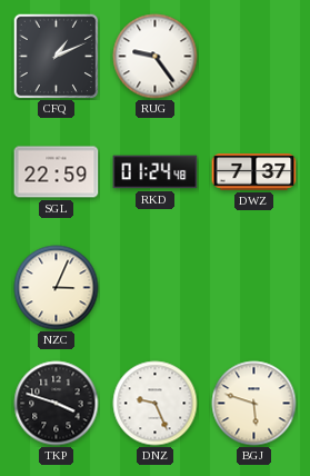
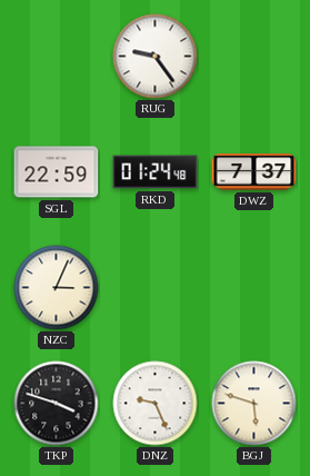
CFQ: 1:11 -> none (56, 56)
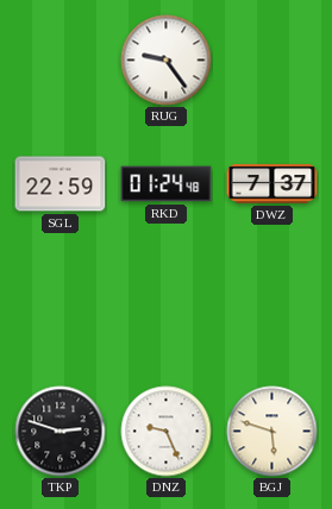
NZC: 3:04 -> none (57, 288)
TKP: 3:48 -> 2:48 (61, 432)
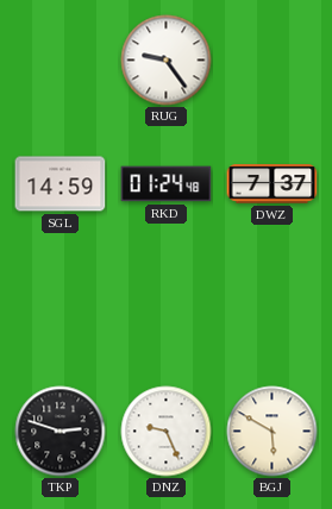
SGL: 22:59 -> 14:59 (61, 184)
BGJ: 5:48 -> 5:50 (273, 432)
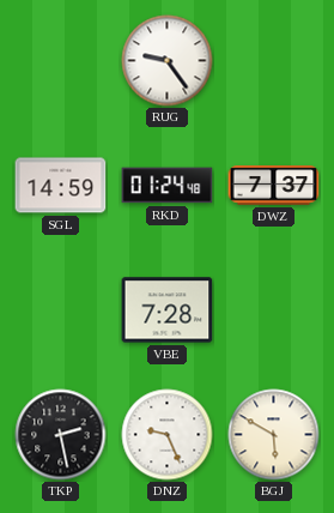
VBE: none -> 7:28 (168, 310)
TKP: 2:48 -> 2:28 (61, 435)
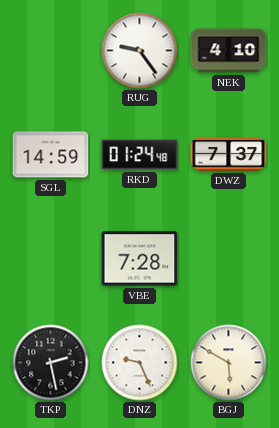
NEK: none -> 4:10 (229, 51)
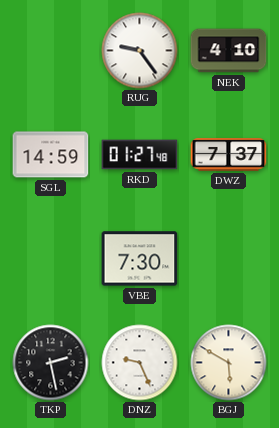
RKD: 01:24 -> 01:27 (140, 155)
VBE: 7:28 -> 7:30 (140, 259)
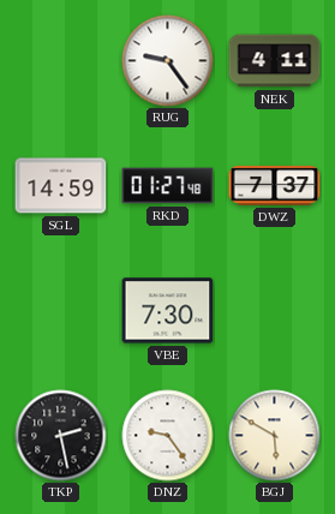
NEK: 4:10 -> 4:11 (275, 61)
DNZ: 9:26 -> 9:24 (168, 436)
